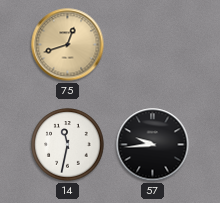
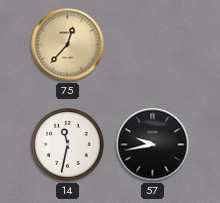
75: 12:42 -> 12:37 (68, 45)
57: 9:44 -> 9:43 (153, 145)
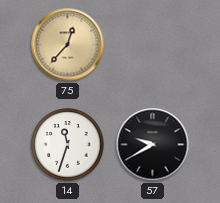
14: 11:32 -> 11:33 (68, 145)
57: 9:43 -> 9:40 (153, 145)
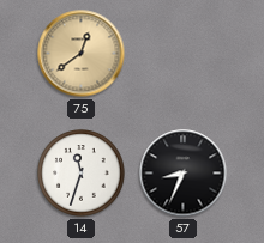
75: 12:37 -> 12:39 (82, 54)
57: 9:40 -> 8:34 (184, 174)
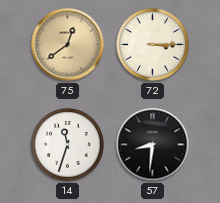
72: none -> 3:15 (153, 45)
57: 8:34 -> 8:31 (153, 145)
